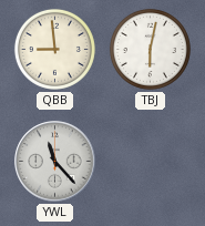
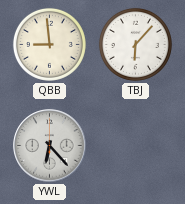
TBJ: 6:02 -> 6:07 (135, 44)
YWL: 11:23 -> 6:23 (50, 146)
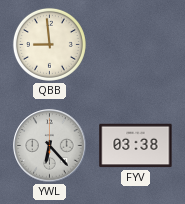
TBJ: 6:07 -> none (135, 44)
FYV: none -> 03:38 (136, 146)
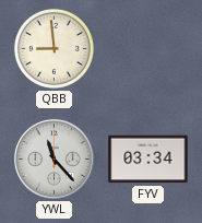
YWL: 6:23 -> 11:23 (55, 160)
FYV: 03:38 -> 03:34 (148, 160)
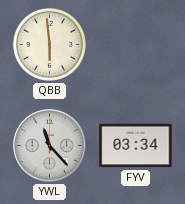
QBB: 8:59 -> 5:59 (49, 44)
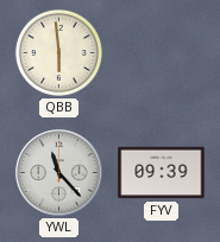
FYV: 03:34 -> 09:39 (162, 173)
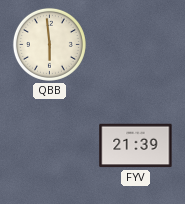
YWL: 11:23 -> none (59, 173)
FYV: 09:39 -> 21:39 (136, 146)
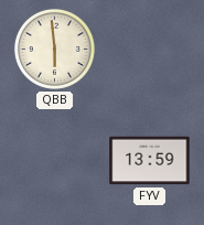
FYV: 21:39 -> 13:59 (150, 161)
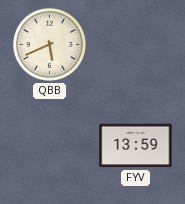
QBB: 5:59 -> 5:41 (49, 44)
